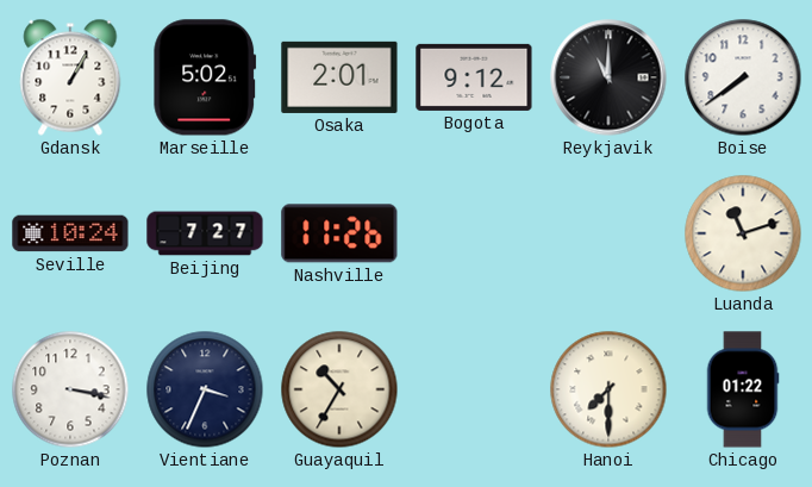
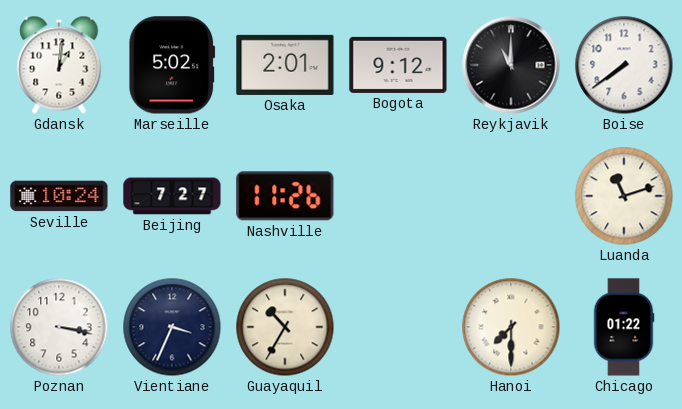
Gdansk: 1:05 -> 1:01 (59, 65)
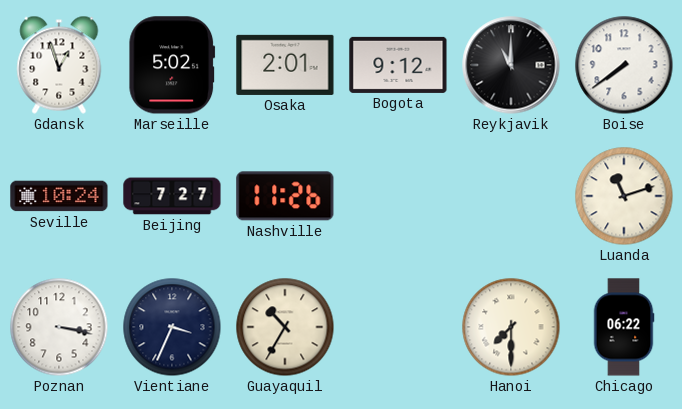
Gdansk: 1:01 -> 12:57 (59, 65)
Chicago: 01:22 -> 06:22 (624, 327)
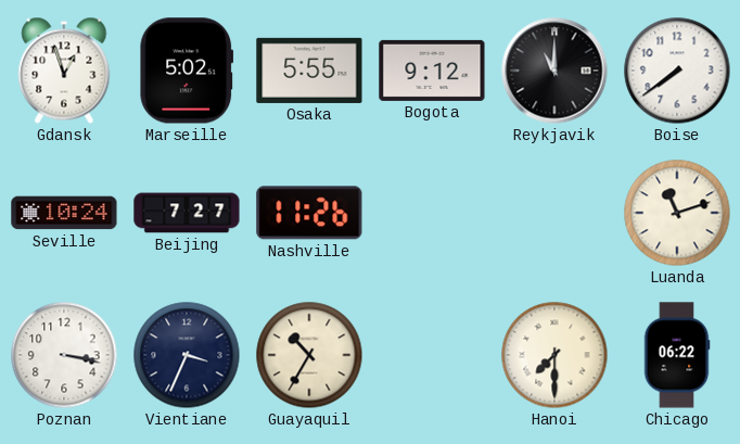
Osaka: 2:01 -> 5:55 (309, 71)
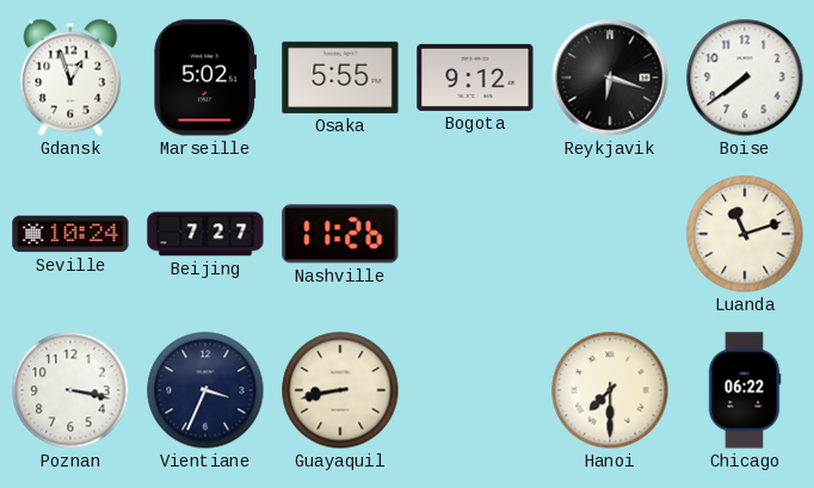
Reykjavik: 11:00 -> 6:18 (610, 78)
Guayaquil: 10:35 -> 8:43 (340, 390)
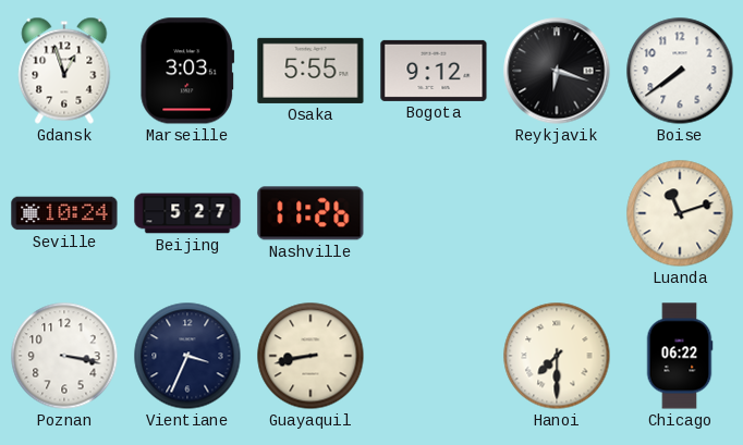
Marseille: 5:02 -> 3:03 (187, 71)
Beijing: 7:27 -> 5:27 (187, 213)
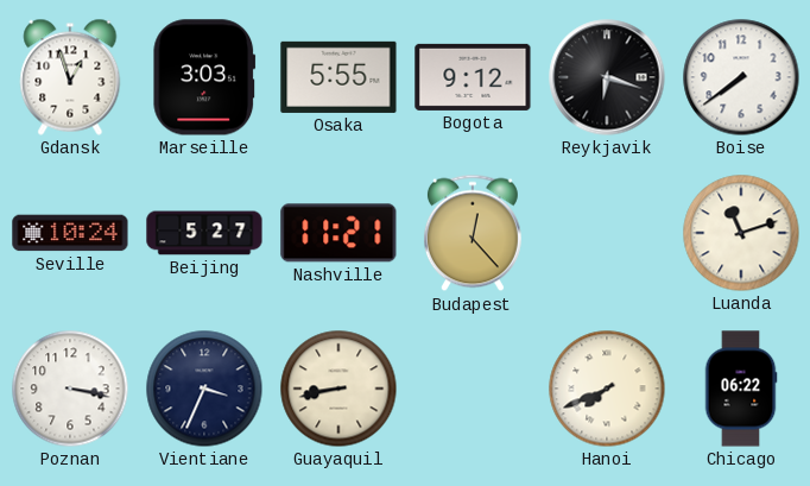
Nashville: 11:26 -> 11:21 (338, 233)
Budapest: none -> 12:23 (473, 233)
Hanoi: 7:30 -> 7:41 (607, 389)
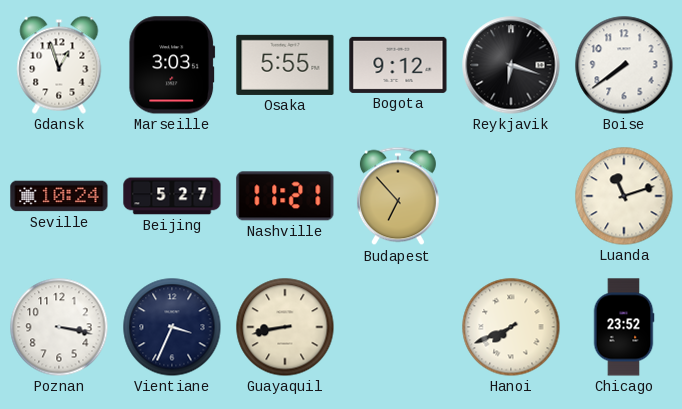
Budapest: 12:23 -> 6:53 (398, 196)
Chicago: 06:22 -> 23:52 (624, 327)
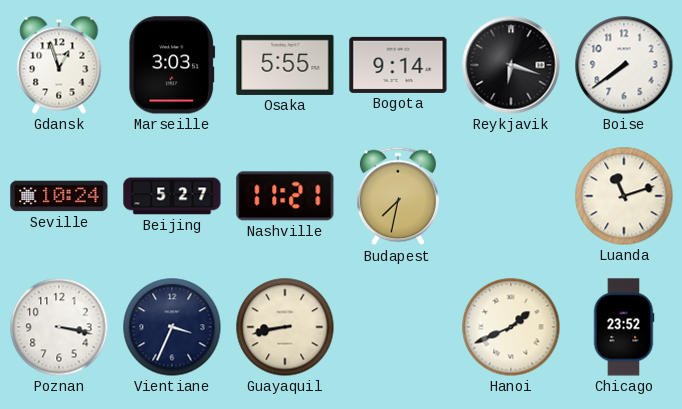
Bogota: 9:12 -> 9:14 (398, 65)
Budapest: 6:53 -> 7:32 (398, 196)
Hanoi: 7:41 -> 1:41 (511, 327)
